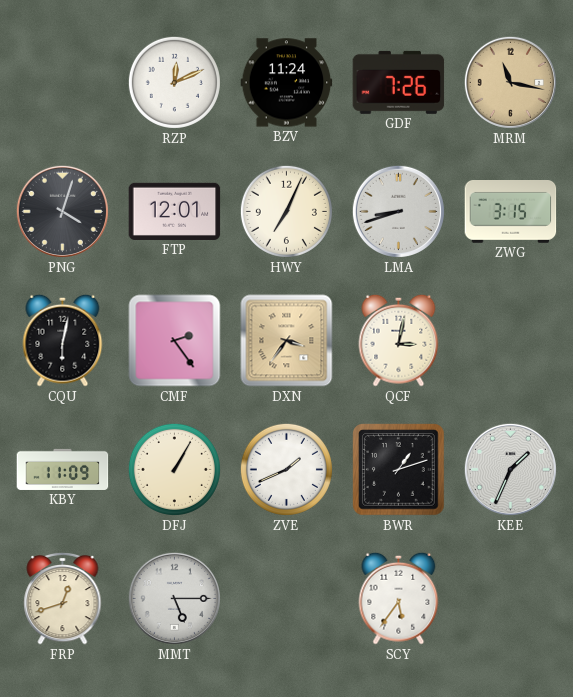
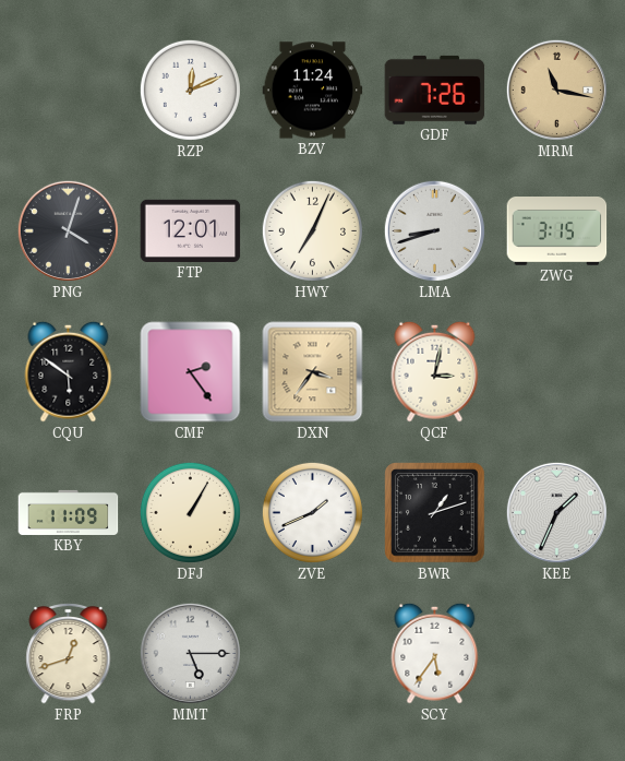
CQU: 6:02 -> 5:51 (69, 371)
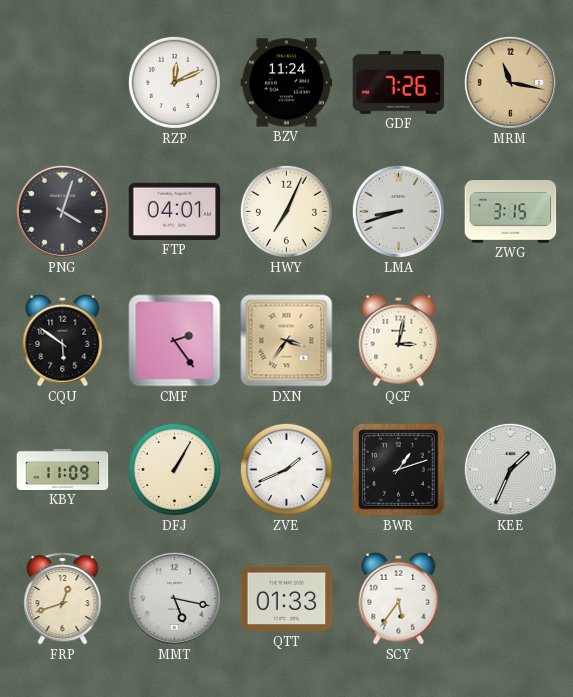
FTP: 12:01 -> 04:01 (175, 211)
MMT: 5:15 -> 5:17 (174, 598)
QTT: none -> 01:33 (287, 599)
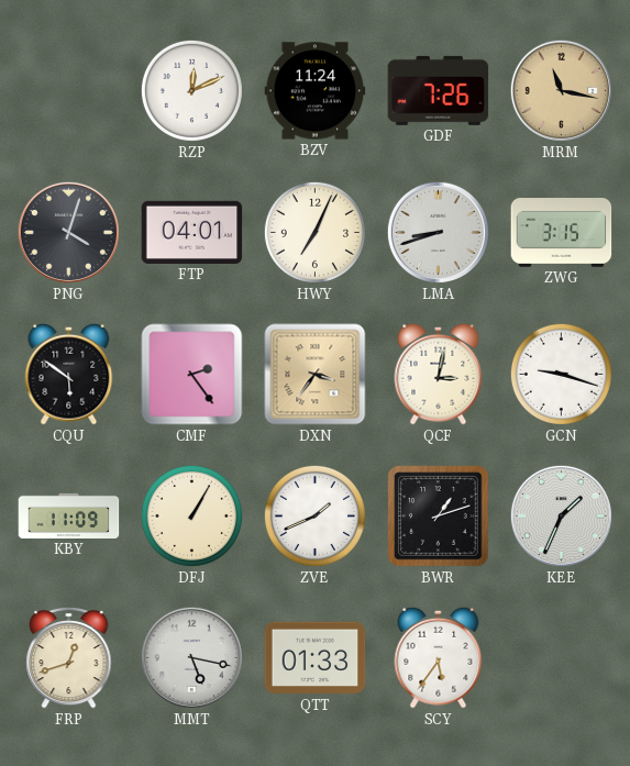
GCN: none -> 9:18 (561, 374)
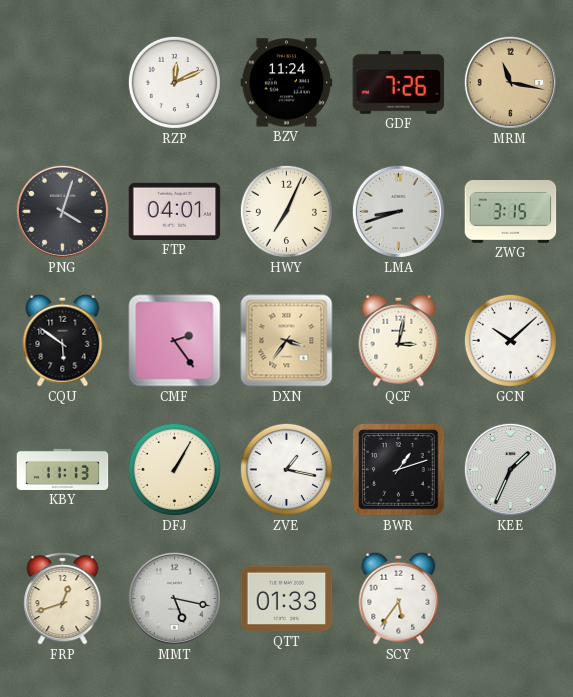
GCN: 9:18 -> 10:08 (510, 340)
KBY: 11:09 -> 11:13 (63, 469)
ZVE: 1:41 -> 1:17 (286, 469)
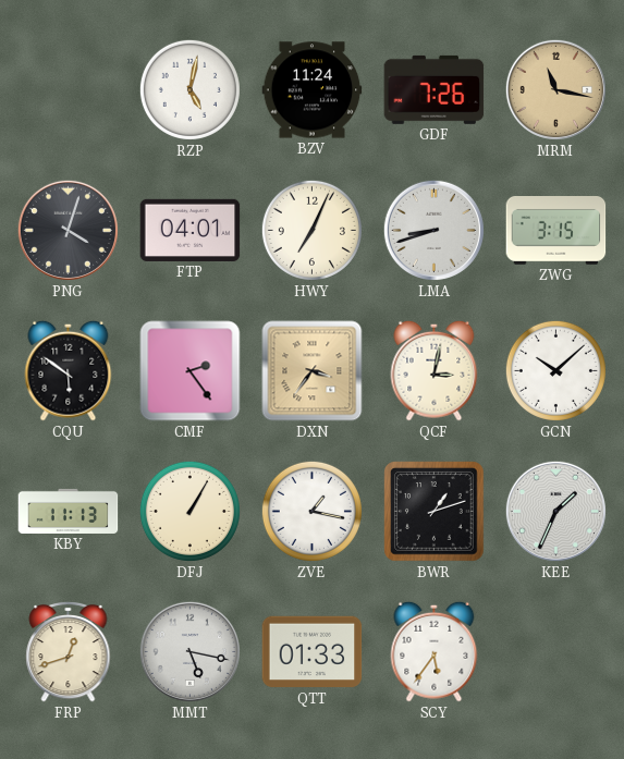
RZP: 12:11 -> 5:02 (189, 89)
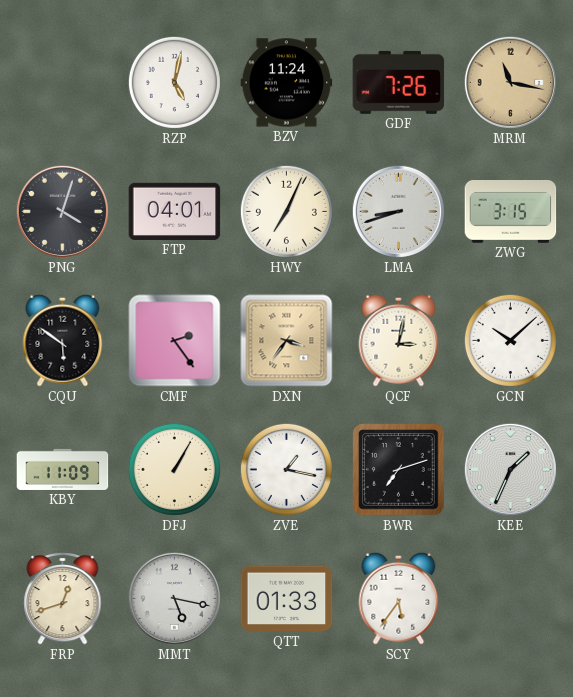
KBY: 11:13 -> 11:09 (63, 469)
BWR: 1:12 -> 7:12 (399, 470)
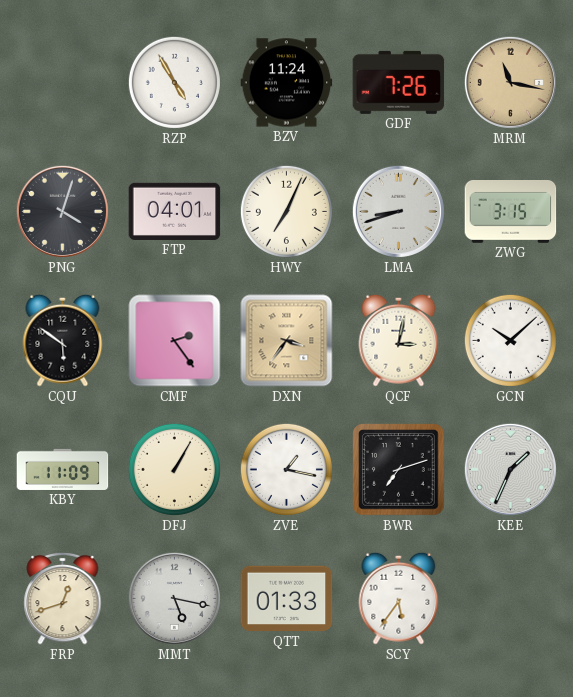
RZP: 5:02 -> 4:55 (174, 82)
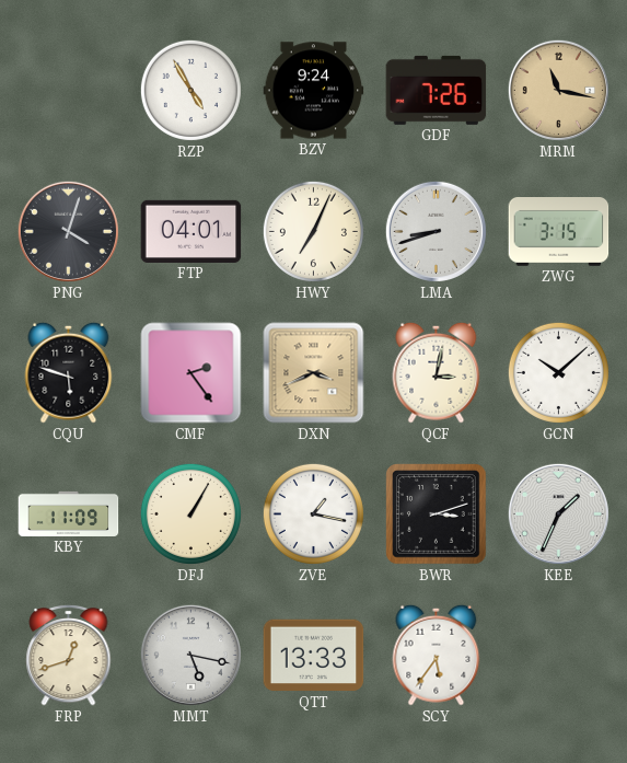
BZV: 11:24 -> 9:24 (314, 91)
CQU: 5:51 -> 5:48 (69, 372)
DXN: 3:36 -> 3:41 (314, 373)
BWR: 7:12 -> 3:12 (437, 515)
QTT: 01:33 -> 13:33 (314, 656)
